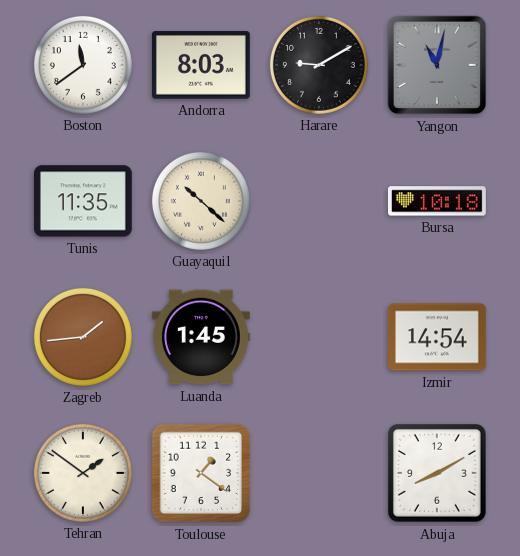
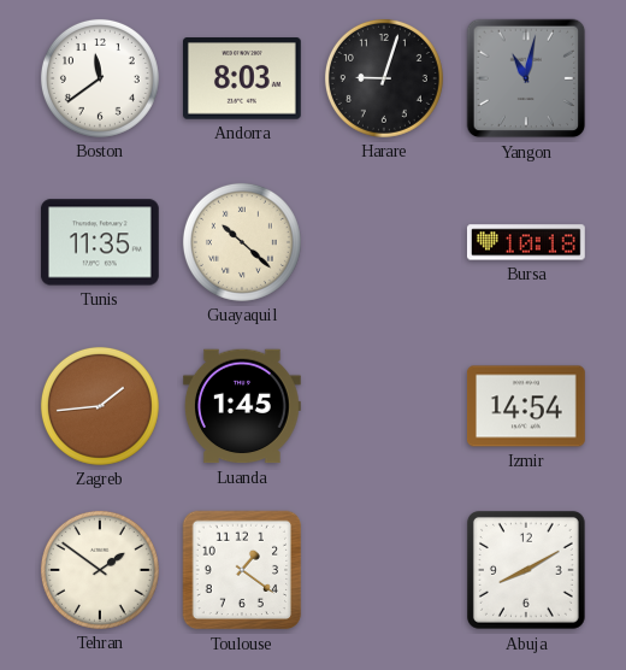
Harare: 9:10 -> 9:03 (384, 78)
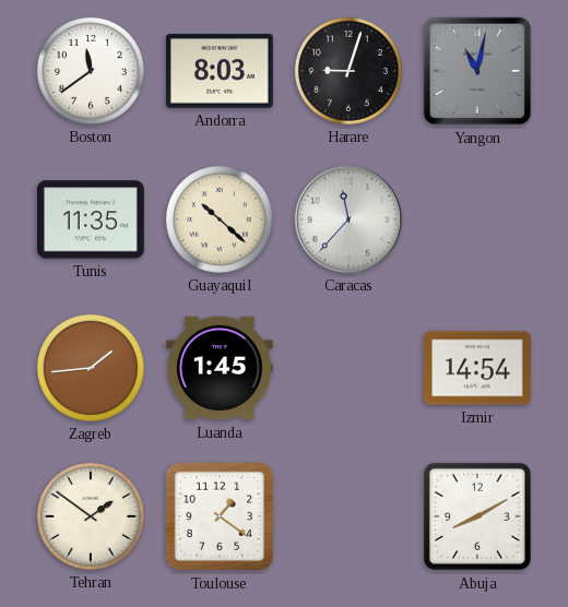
Caracas: none -> 11:37 (348, 219)
Bursa: 10:18 -> none (526, 242)
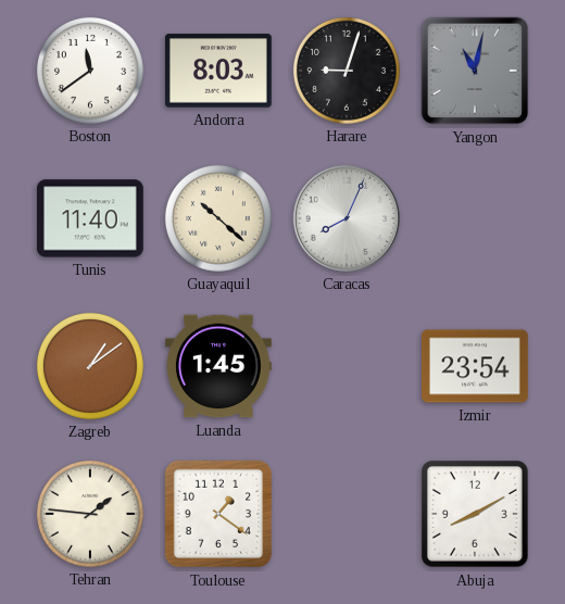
Tunis: 11:35 -> 11:40 (90, 218)
Caracas: 11:37 -> 8:04 (347, 218)
Zagreb: 1:44 -> 1:09 (90, 366)
Izmir: 14:54 -> 23:54 (475, 366)
Tehran: 1:51 -> 1:46 (90, 514)
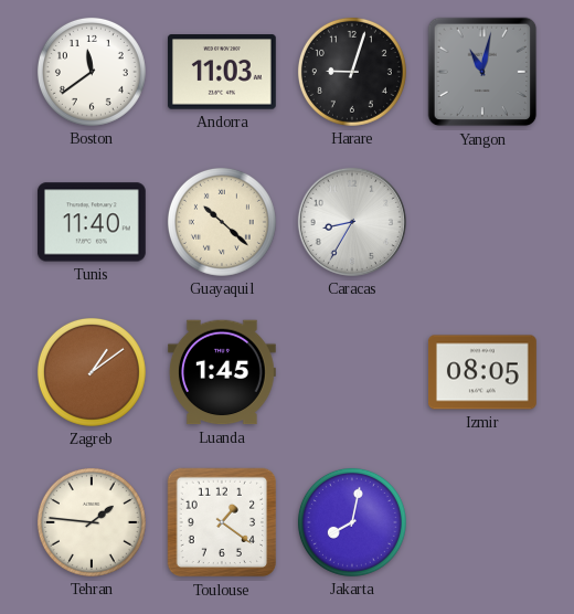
Andorra: 8:03 -> 11:03 (222, 72)
Caracas: 8:04 -> 8:35 (352, 222)
Izmir: 23:54 -> 08:05 (482, 372)
Jakarta: none -> 8:02 (352, 522)
Abuja: 8:10 -> none (475, 514)
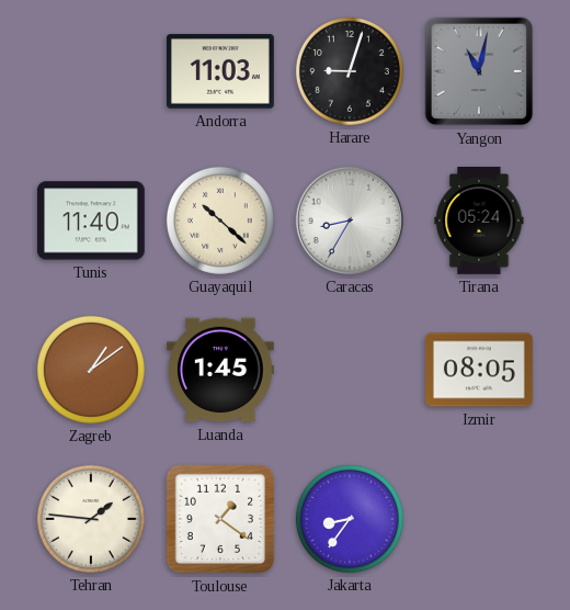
Boston: 11:39 -> none (92, 72)
Tirana: none -> 05:24 (479, 222)
Jakarta: 8:02 -> 8:36 (350, 519)
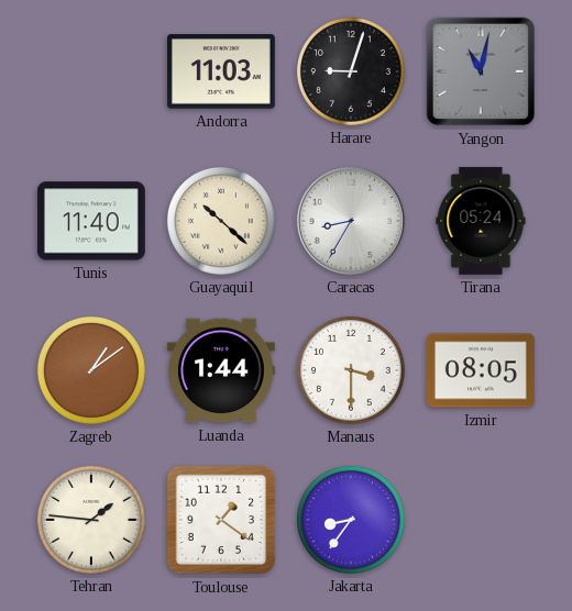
Luanda: 1:45 -> 1:44 (221, 370)
Manaus: none -> 3:30 (351, 370)
